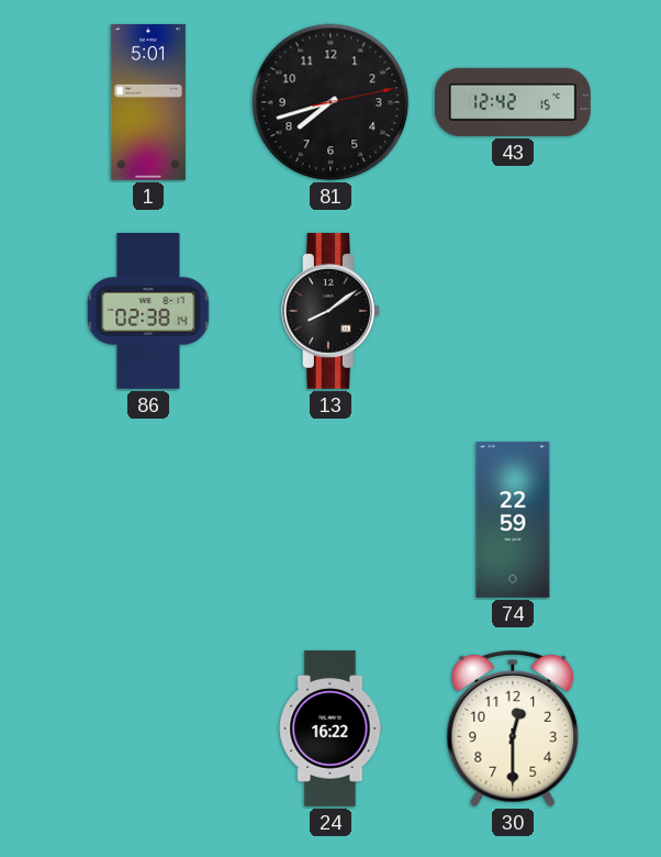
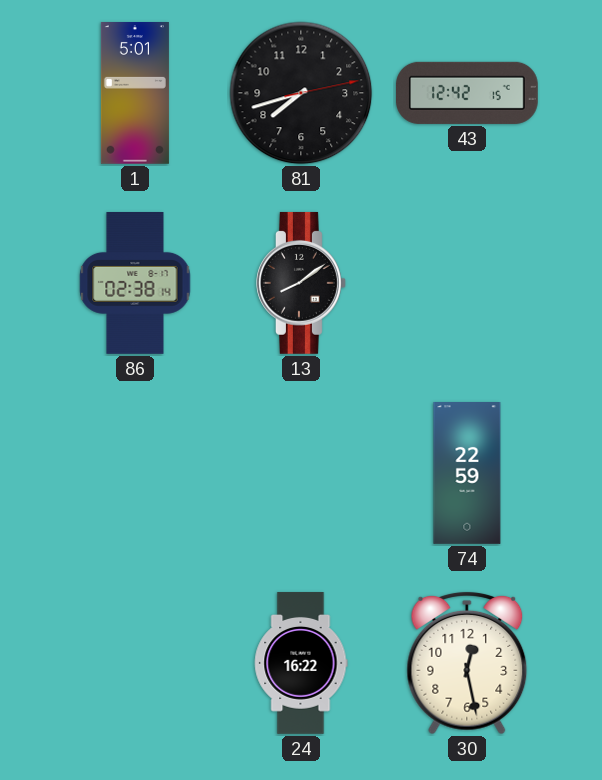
30: 12:30 -> 12:28 (467, 663)
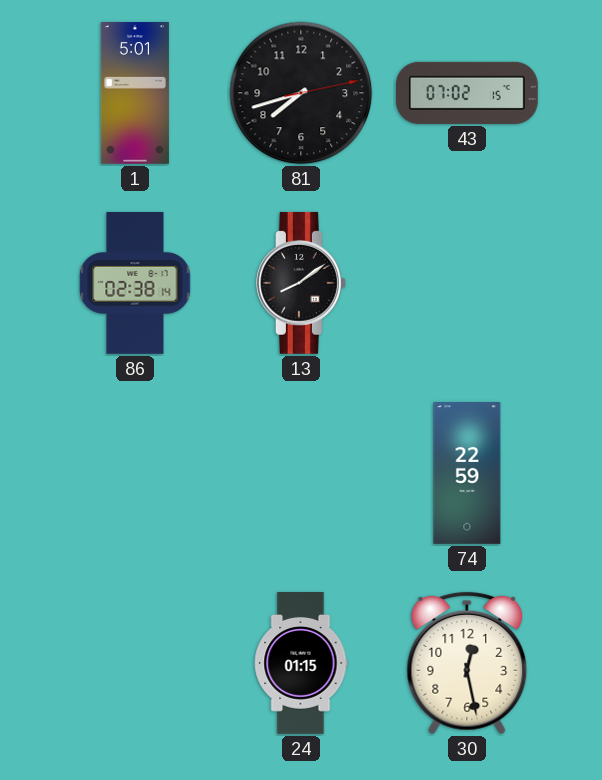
43: 12:42 -> 07:02 (468, 93)
24: 16:22 -> 01:15 (301, 663)
